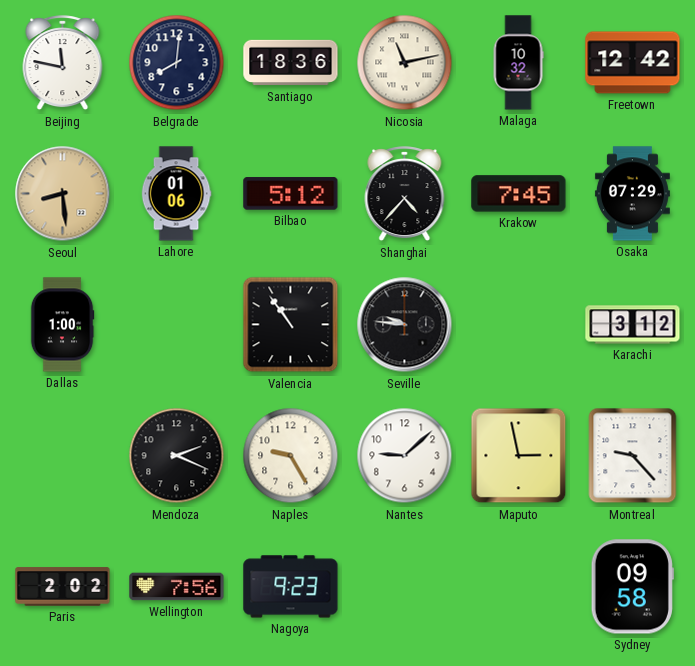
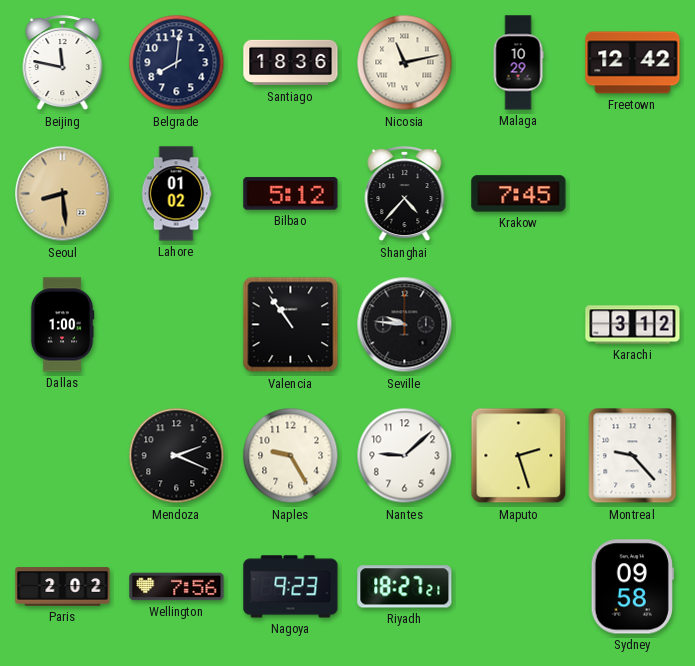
Malaga: 10:32 -> 10:29 (518, 63)
Lahore: 01:06 -> 01:02 (176, 194)
Osaka: 07:29 -> none (632, 194)
Maputo: 2:58 -> 2:27 (519, 456)
Riyadh: none -> 18:27 (405, 587)
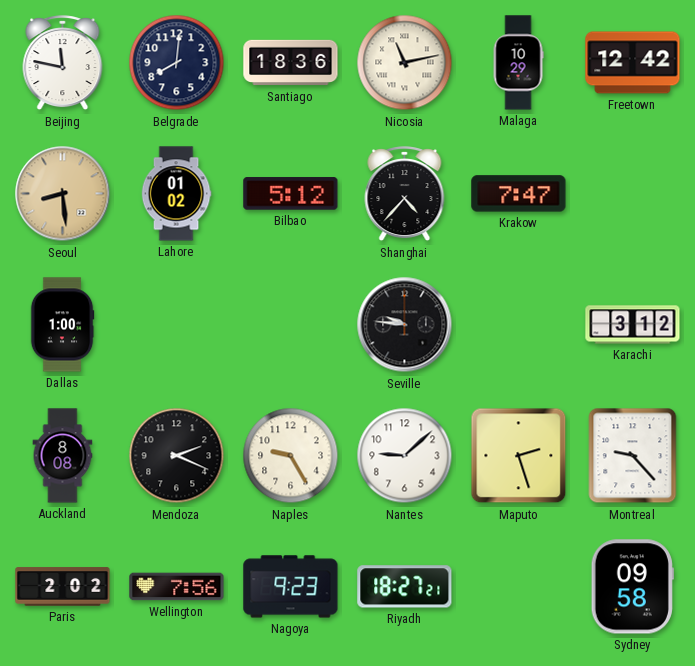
Krakow: 7:45 -> 7:47 (519, 194)
Valencia: 10:54 -> none (291, 325)
Auckland: none -> 8:08 (63, 456)
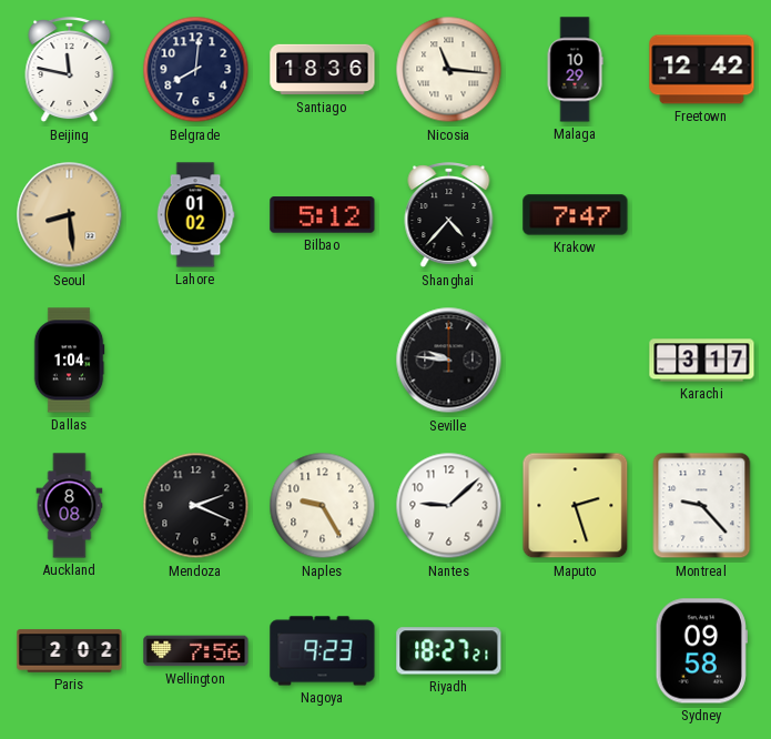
Nicosia: 11:13 -> 11:16 (449, 70)
Dallas: 1:00 -> 1:04 (69, 361)
Karachi: 3:12 -> 3:17 (702, 361)
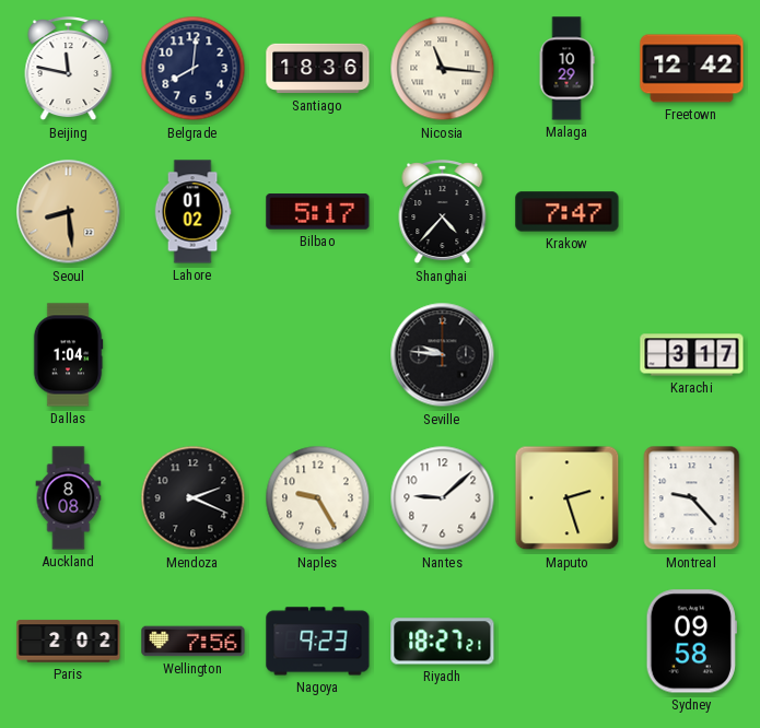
Bilbao: 5:12 -> 5:17 (318, 212)
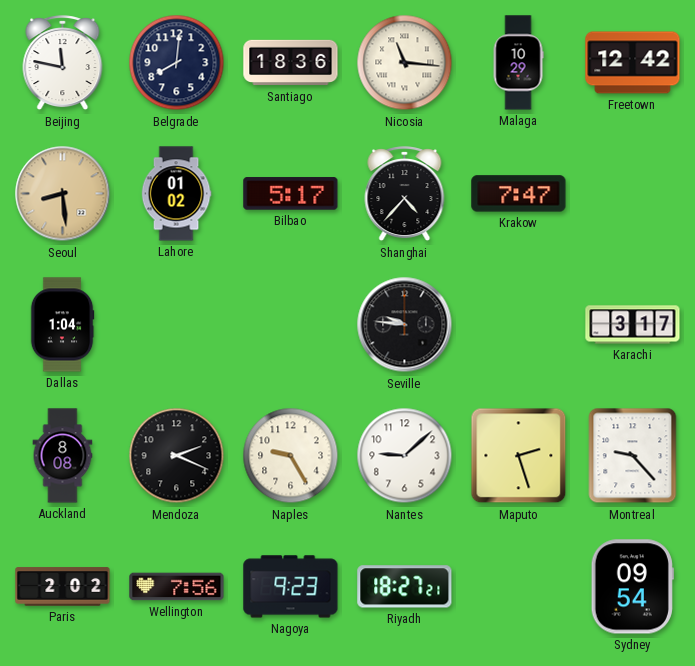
Sydney: 09:58 -> 09:54 (632, 587)
